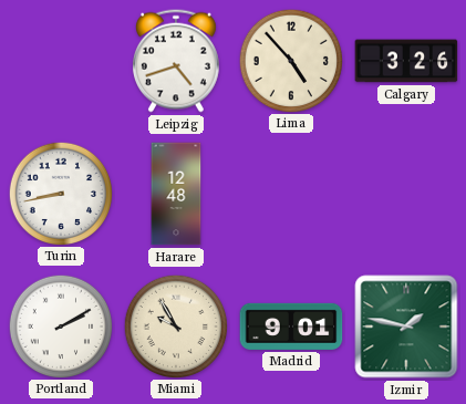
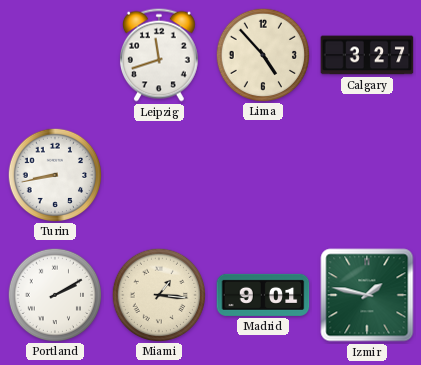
Leipzig: 4:42 -> 11:42 (159, 55)
Calgary: 3:26 -> 3:27 (367, 55)
Harare: 12:48 -> none (176, 194)
Miami: 9:55 -> 1:16 (158, 294)
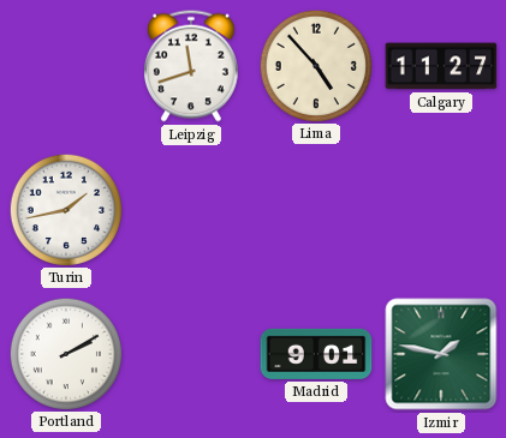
Calgary: 3:27 -> 11:27 (441, 66)
Turin: 8:43 -> 1:43 (65, 209)
Miami: 1:16 -> none (158, 294)
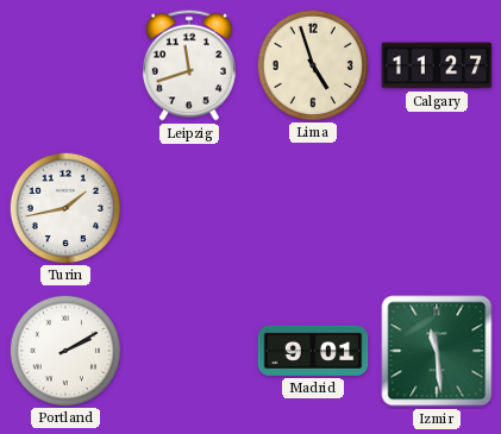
Lima: 4:53 -> 4:57 (312, 64)
Izmir: 1:47 -> 11:29 (437, 351)
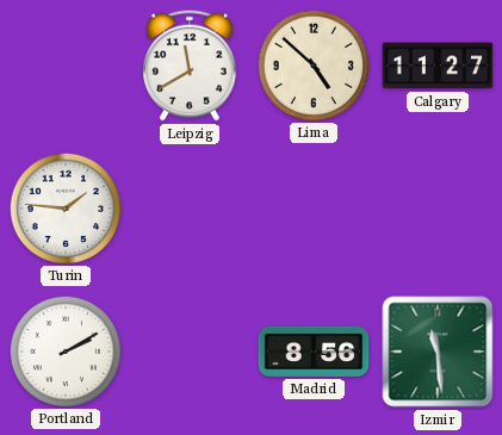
Leipzig: 11:42 -> 11:40 (190, 66)
Lima: 4:57 -> 4:52 (312, 64)
Turin: 1:43 -> 1:46 (64, 207)
Madrid: 9:01 -> 8:56 (314, 352)
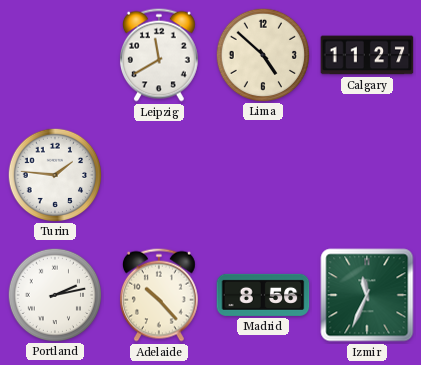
Portland: 2:10 -> 2:13 (54, 294)
Adelaide: none -> 10:23 (159, 295)
Izmir: 11:29 -> 11:34 (367, 295)
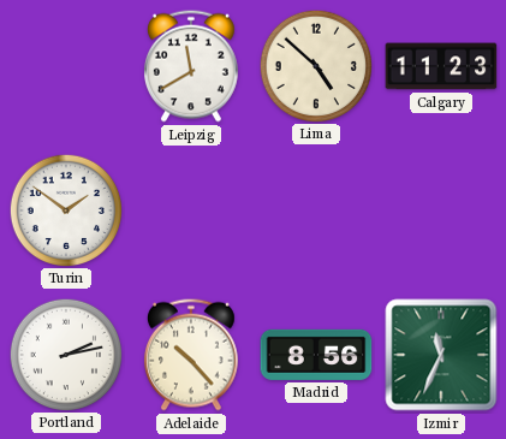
Calgary: 11:27 -> 11:23 (441, 66)
Turin: 1:46 -> 1:51 (65, 209)
